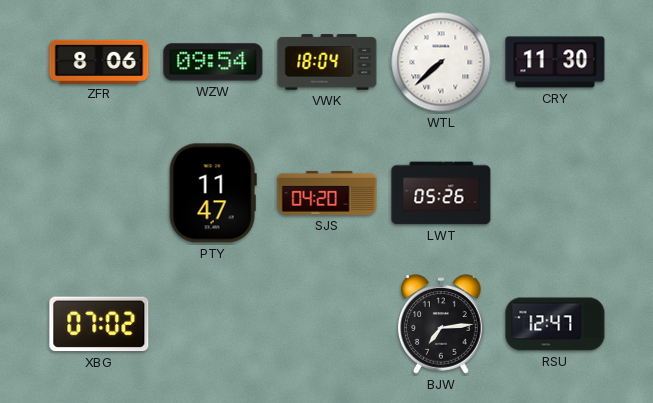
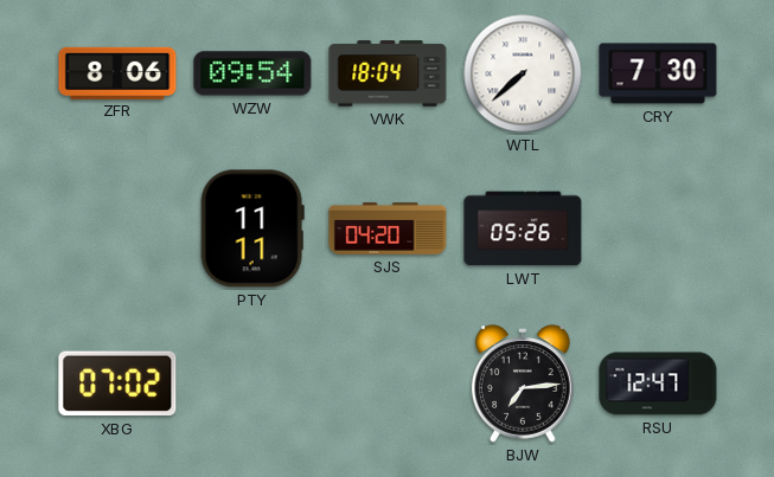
CRY: 11:30 -> 7:30 (658, 73)
PTY: 11:47 -> 11:11 (252, 228)
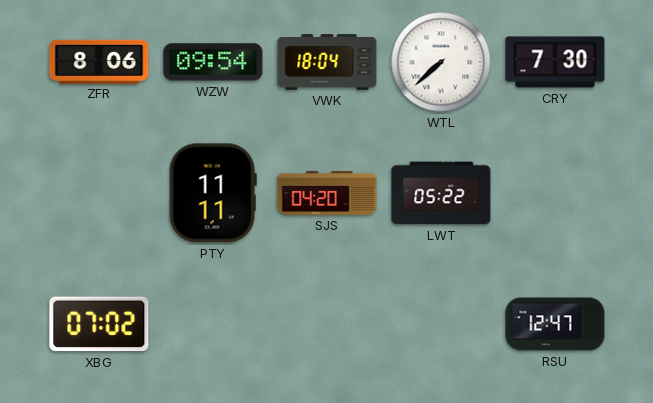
LWT: 05:26 -> 05:22 (441, 193)
BJW: 7:14 -> none (524, 383)
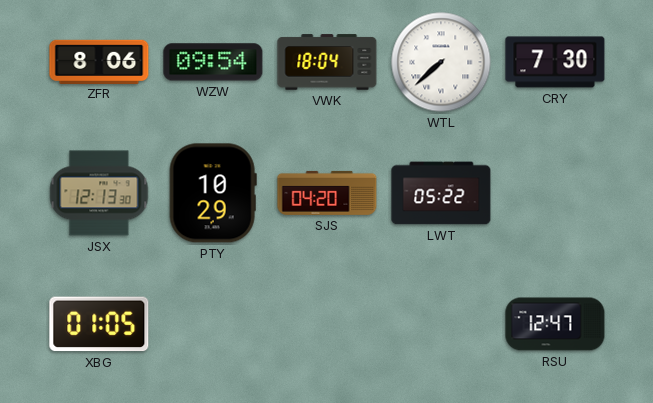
JSX: none -> 12:13 (99, 193)
PTY: 11:11 -> 10:29 (213, 193)
XBG: 07:02 -> 01:05 (99, 324)
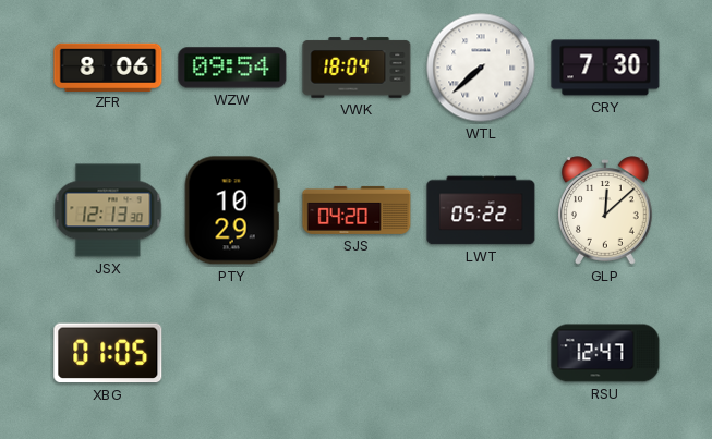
GLP: none -> 12:08 (606, 210)
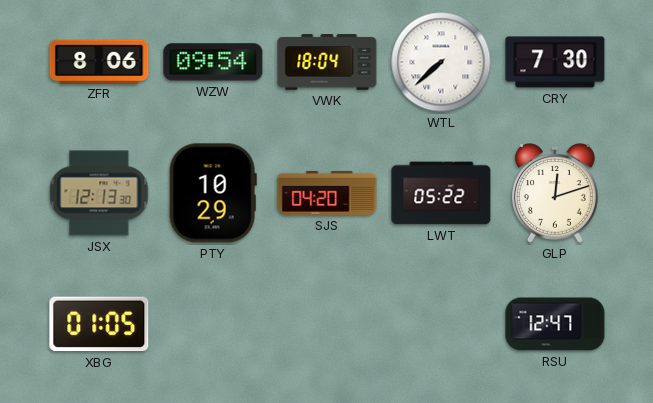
GLP: 12:08 -> 12:12 (556, 193)
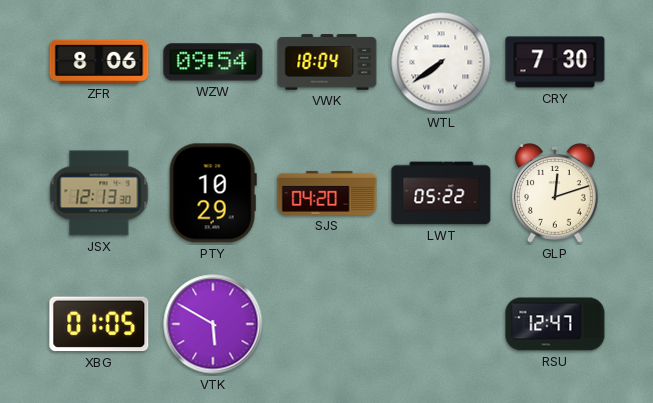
WTL: 7:38 -> 7:39 (441, 62)
VTK: none -> 5:50 (213, 324)
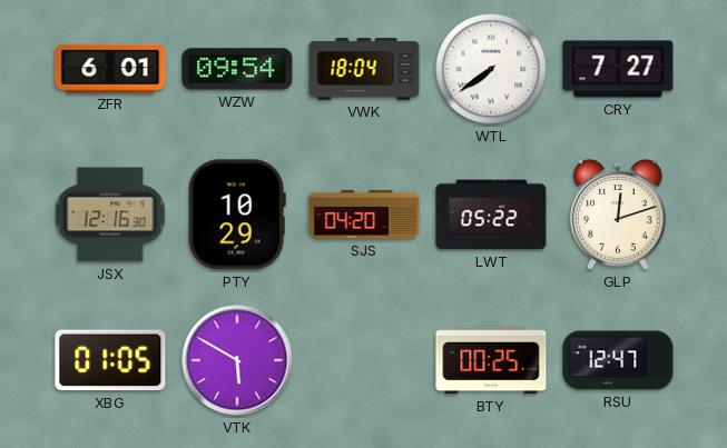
ZFR: 8:06 -> 6:01 (110, 68)
CRY: 7:30 -> 7:27 (618, 69)
JSX: 12:13 -> 12:16 (110, 215)
BTY: none -> 00:25 (491, 360)
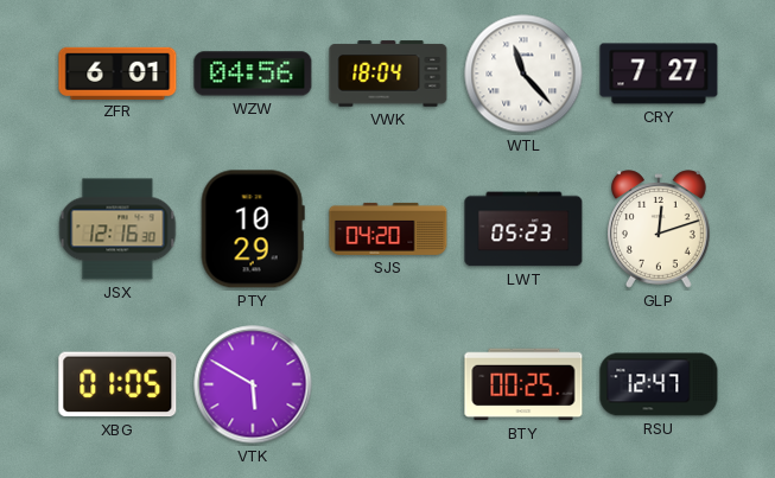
WZW: 09:54 -> 04:56 (253, 74)
WTL: 7:39 -> 11:23 (523, 74)
LWT: 05:22 -> 05:23 (523, 229)
